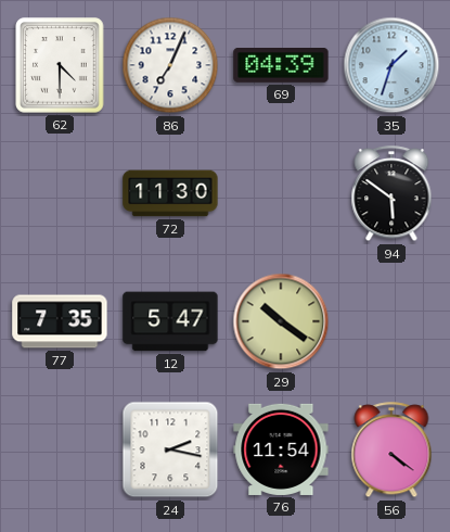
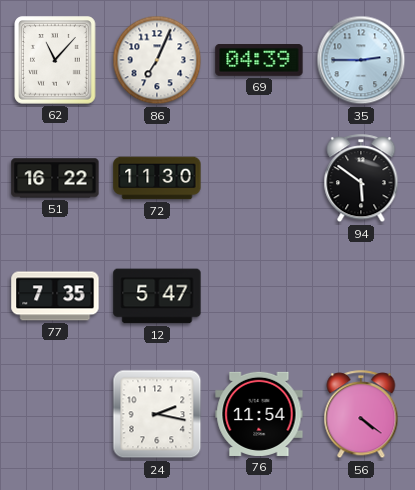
62: 4:30 -> 11:07 (55, 60)
35: 1:33 -> 2:45 (361, 60)
51: none -> 16:22 (55, 178)
29: 10:21 -> none (281, 321)
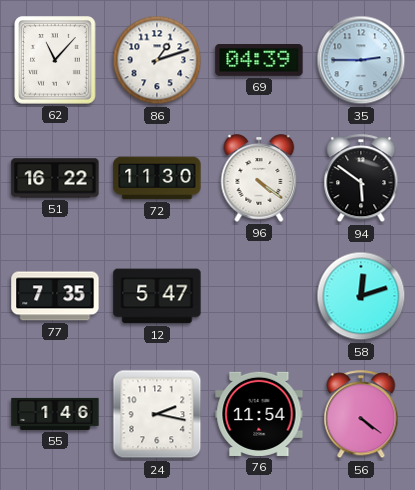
86: 7:04 -> 1:12 (157, 60)
96: none -> 4:21 (259, 178)
58: none -> 12:12 (361, 296)
55: none -> 1:46 (55, 414)
